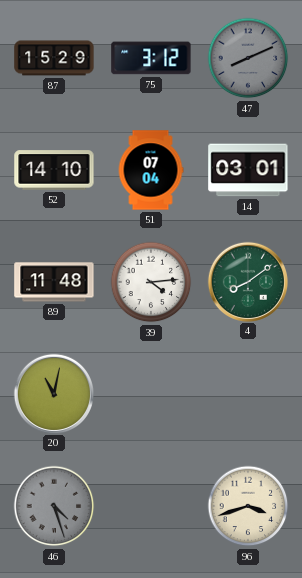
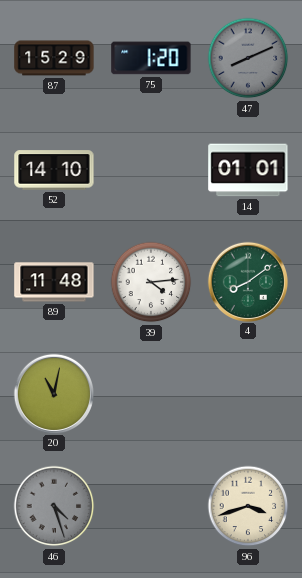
75: 3:12 -> 1:20 (151, 58)
51: 07:04 -> none (151, 170)
14: 03:01 -> 01:01 (248, 170)
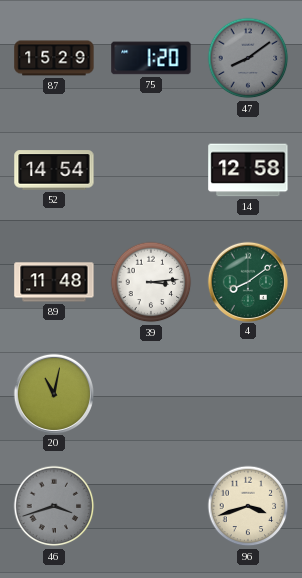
47: 8:11 -> 8:09 (248, 58)
52: 14:10 -> 14:54 (54, 170)
14: 01:01 -> 12:58 (248, 170)
39: 4:14 -> 3:14 (151, 282)
46: 4:27 -> 3:42 (54, 506)
